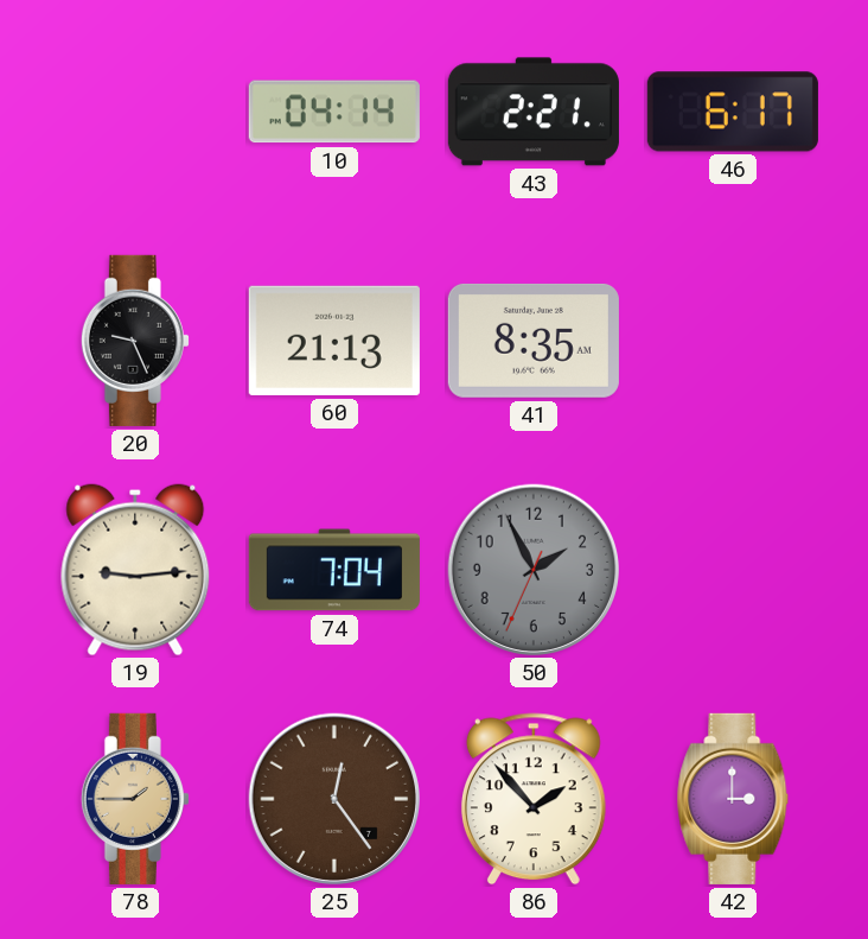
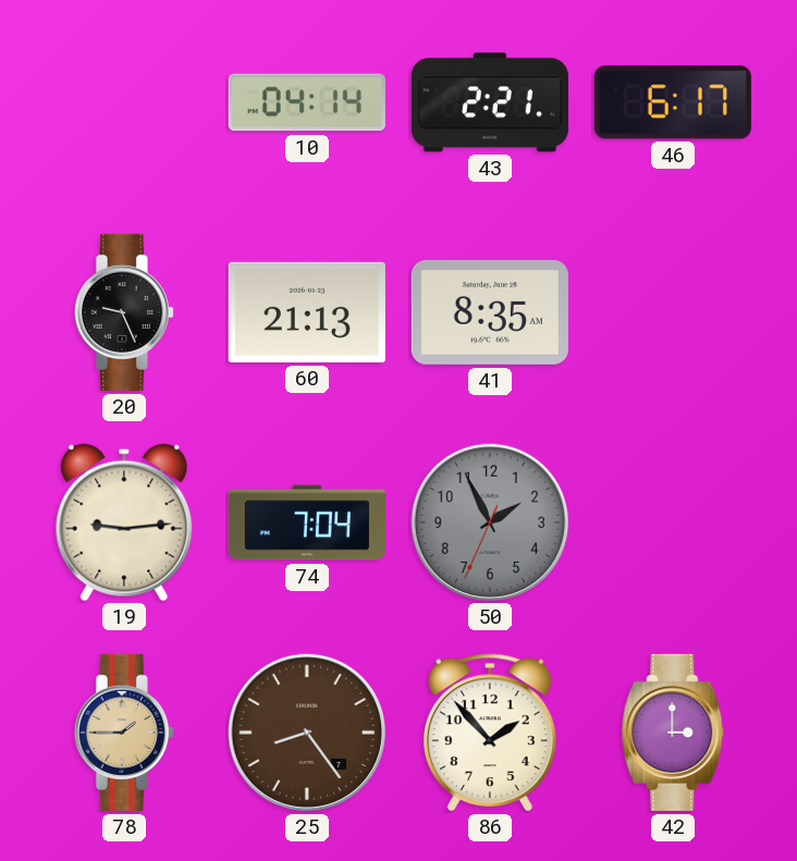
25: 12:24 -> 8:24 (307, 733)
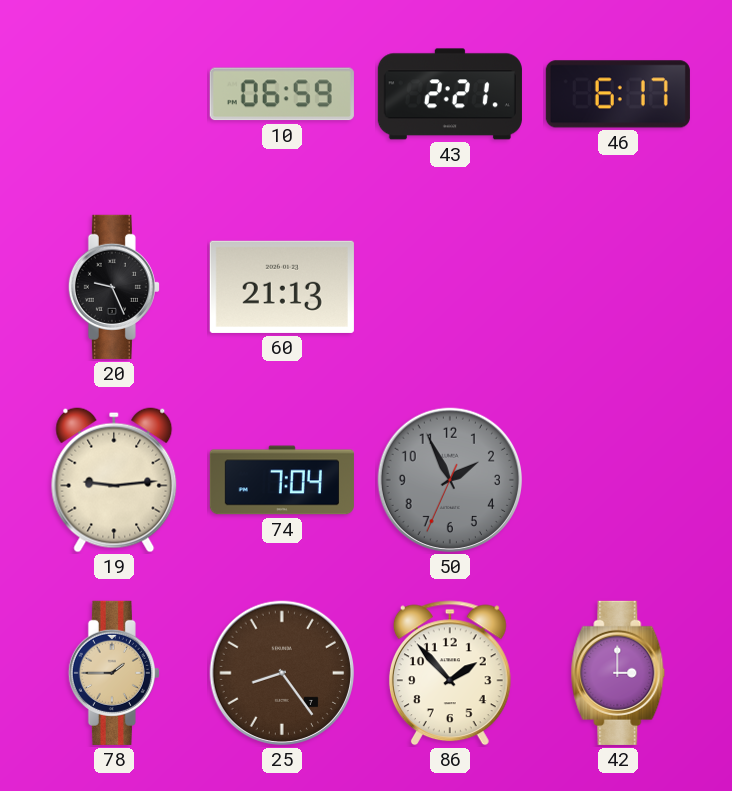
10: 04:14 -> 06:59 (282, 94)
41: 8:35 -> none (490, 312)
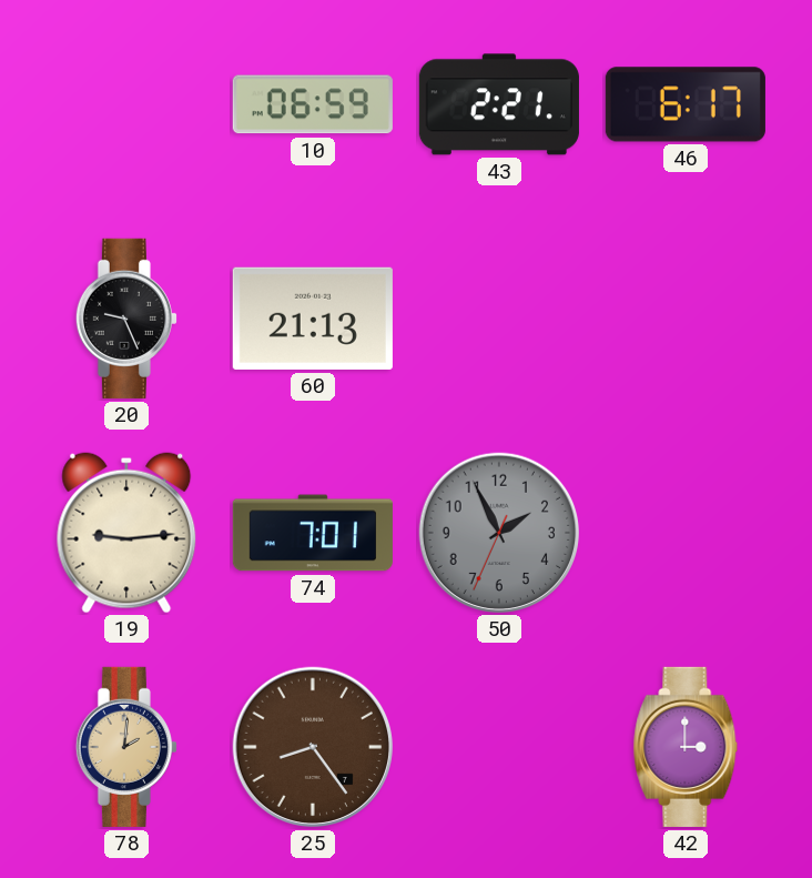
74: 7:04 -> 7:01 (313, 533)
78: 1:45 -> 2:01 (126, 747)
86: 1:53 -> none (450, 673)
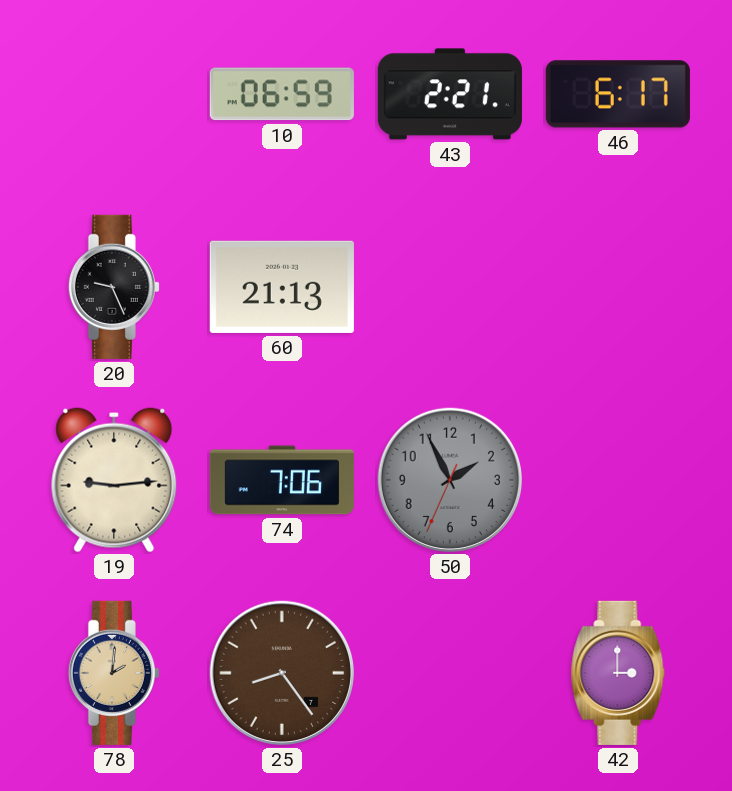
74: 7:01 -> 7:06 (282, 480)
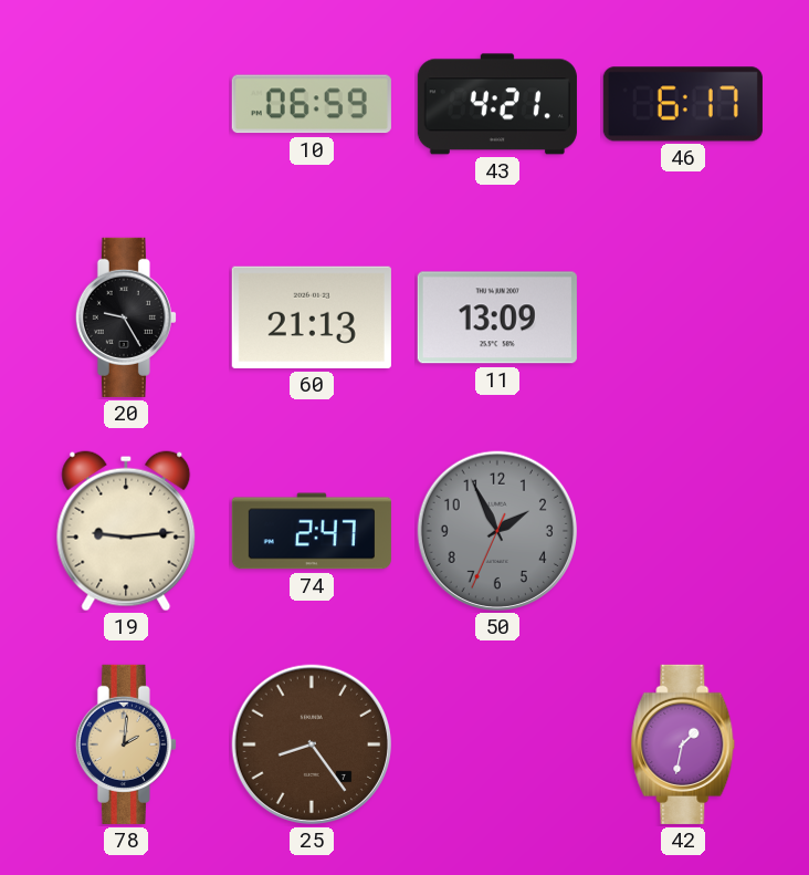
43: 2:21 -> 4:21 (497, 104)
20: 9:26 -> 9:25 (126, 317)
11: none -> 13:09 (497, 317)
74: 7:06 -> 2:47 (312, 531)
42: 3:00 -> 1:32 (683, 744)
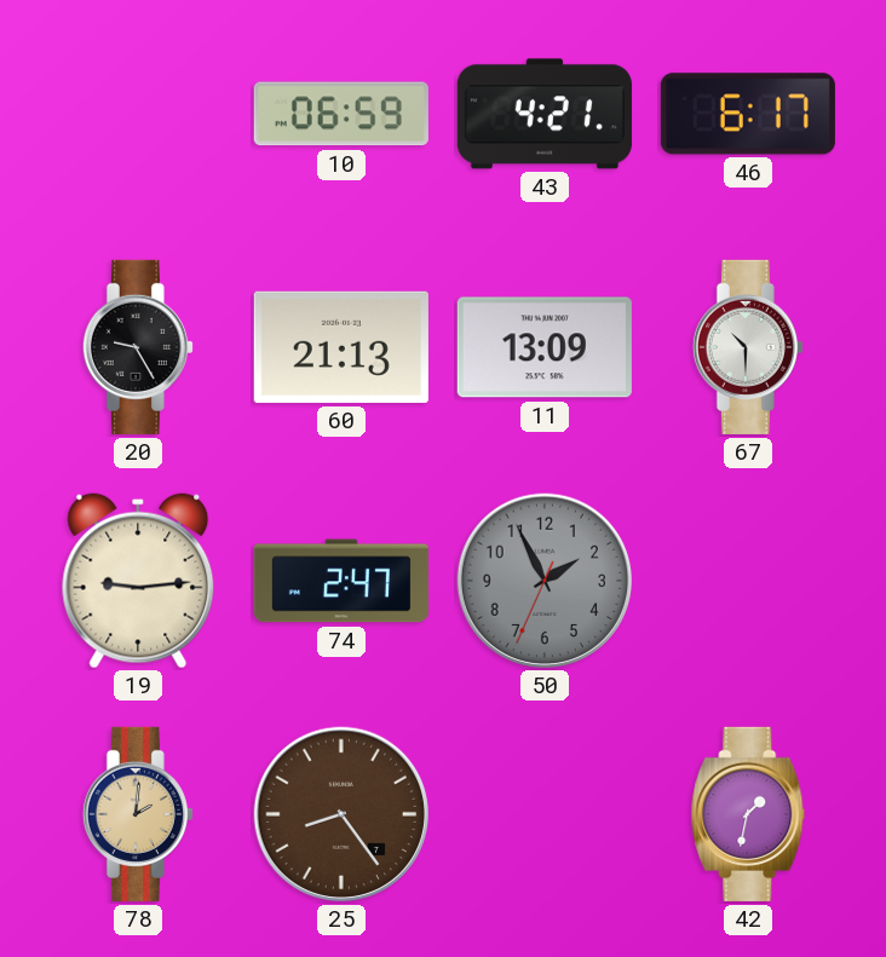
67: none -> 10:30 (748, 347)
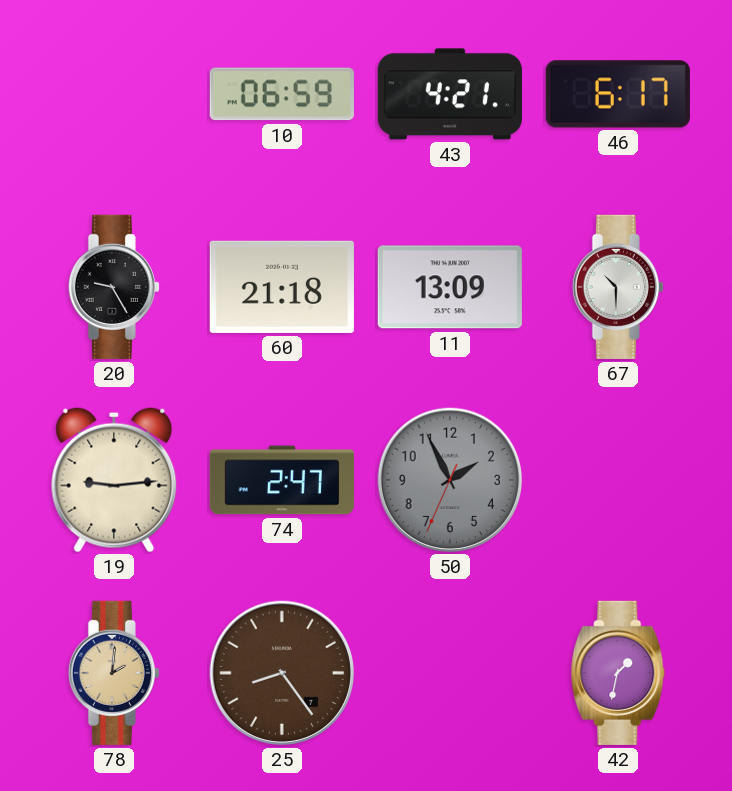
60: 21:13 -> 21:18 (282, 287)
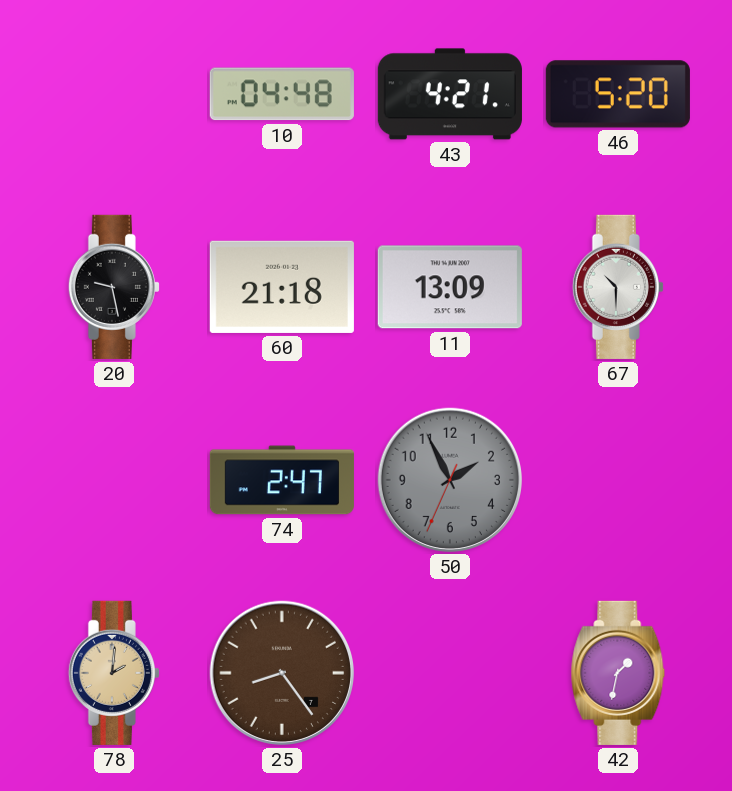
10: 06:59 -> 04:48 (282, 94)
46: 6:17 -> 5:20 (618, 94)
20: 9:25 -> 9:28 (114, 287)
19: 9:14 -> none (114, 480)
